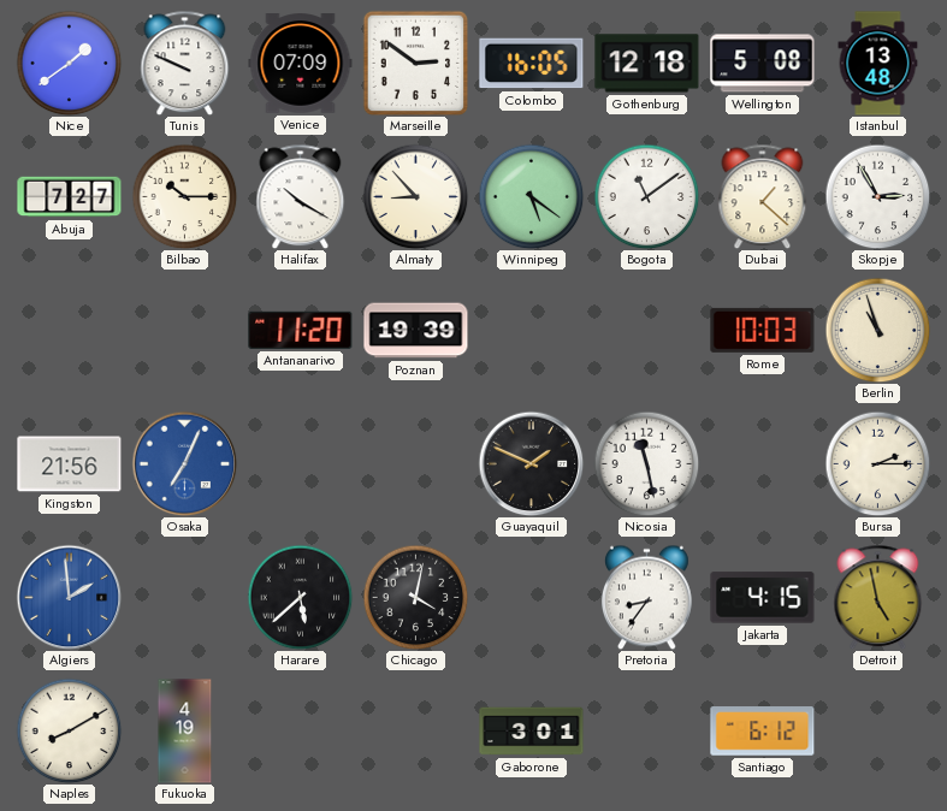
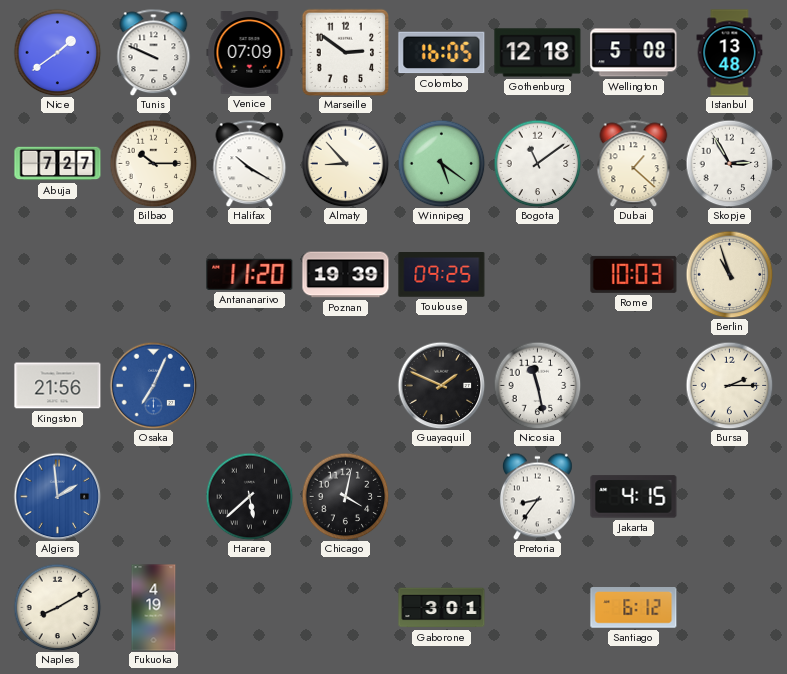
Toulouse: none -> 09:25 (442, 275)
Detroit: 4:58 -> none (878, 597)
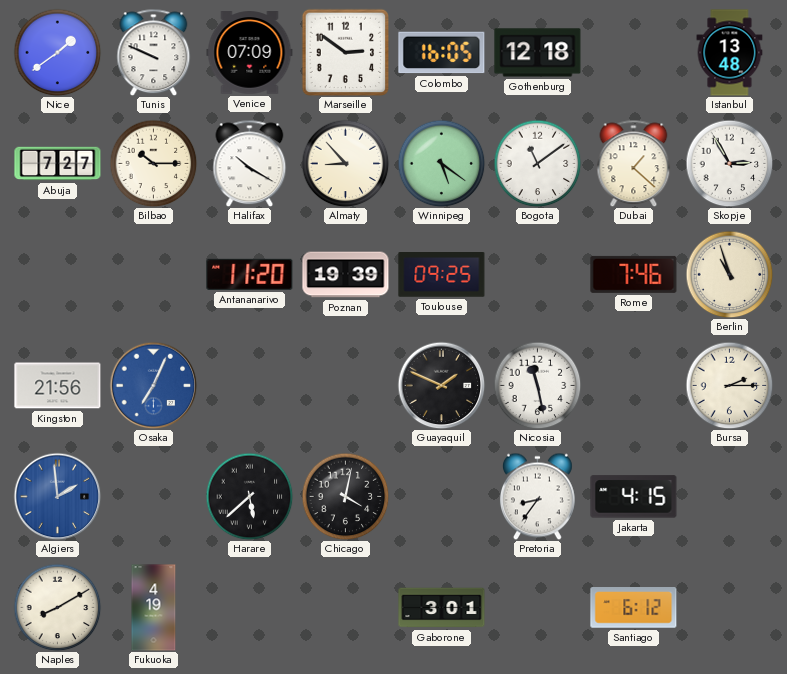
Wellington: 5:08 -> none (634, 53)
Rome: 10:03 -> 7:46 (634, 274)
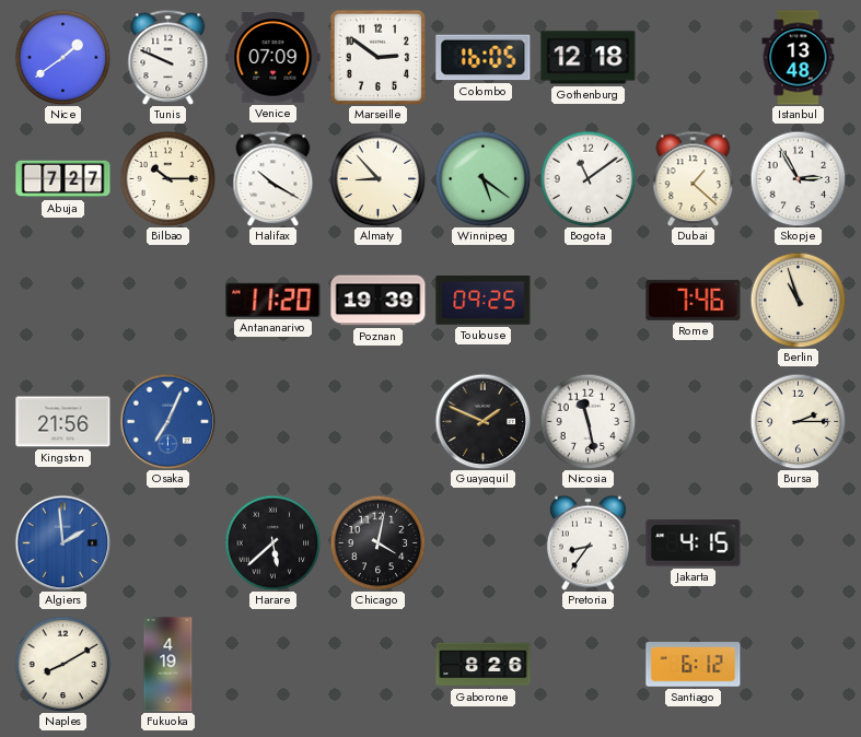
Gaborone: 3:01 -> 8:26 (484, 665)
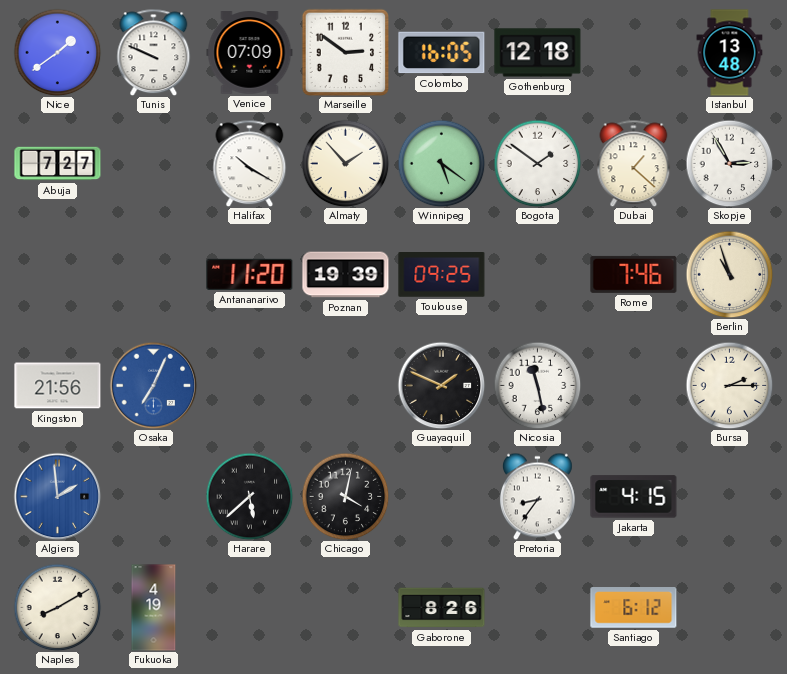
Bilbao: 10:15 -> none (167, 178)
Almaty: 8:53 -> 1:53 (345, 163)
Bogota: 11:09 -> 1:51 (537, 163)
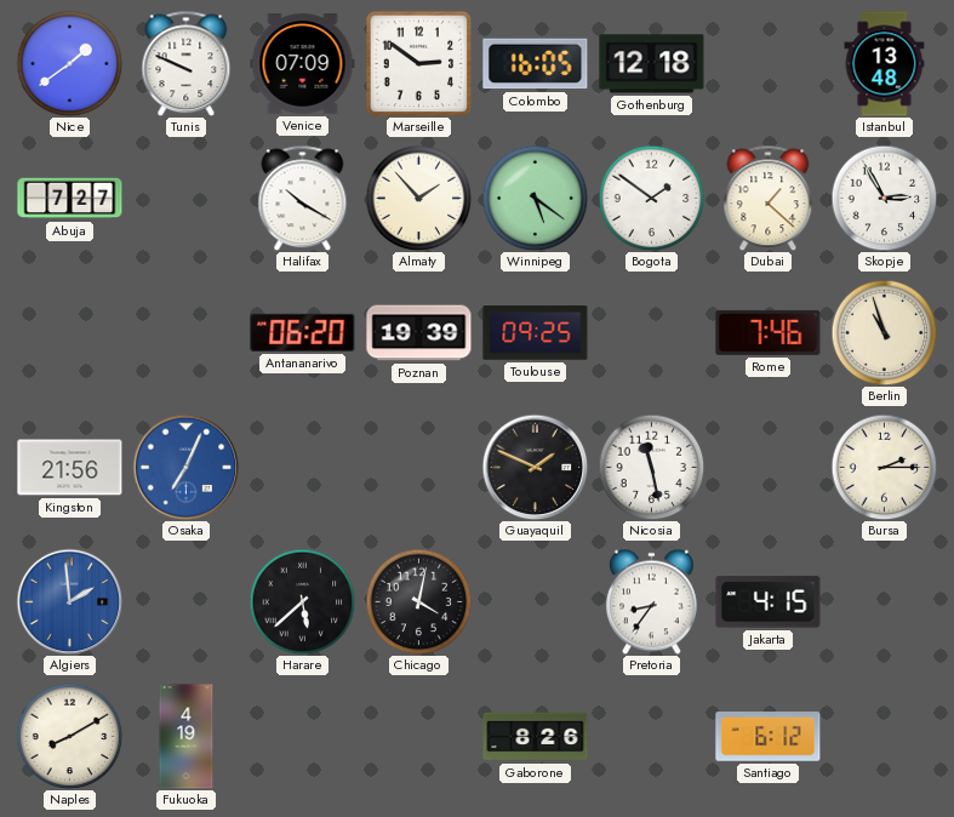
Antananarivo: 11:20 -> 06:20 (303, 332)
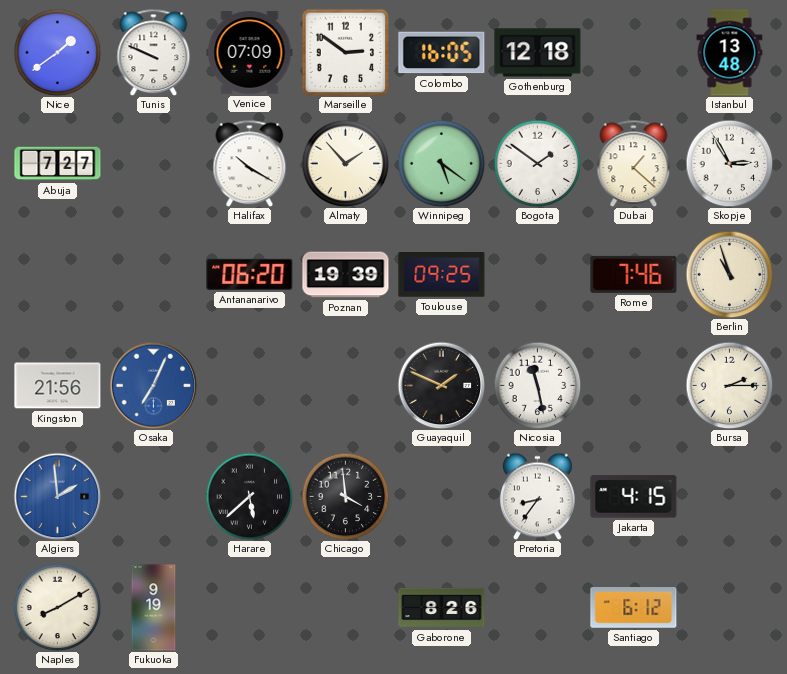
Chicago: 4:02 -> 3:59 (345, 496)
Fukuoka: 4:19 -> 9:19 (154, 608)
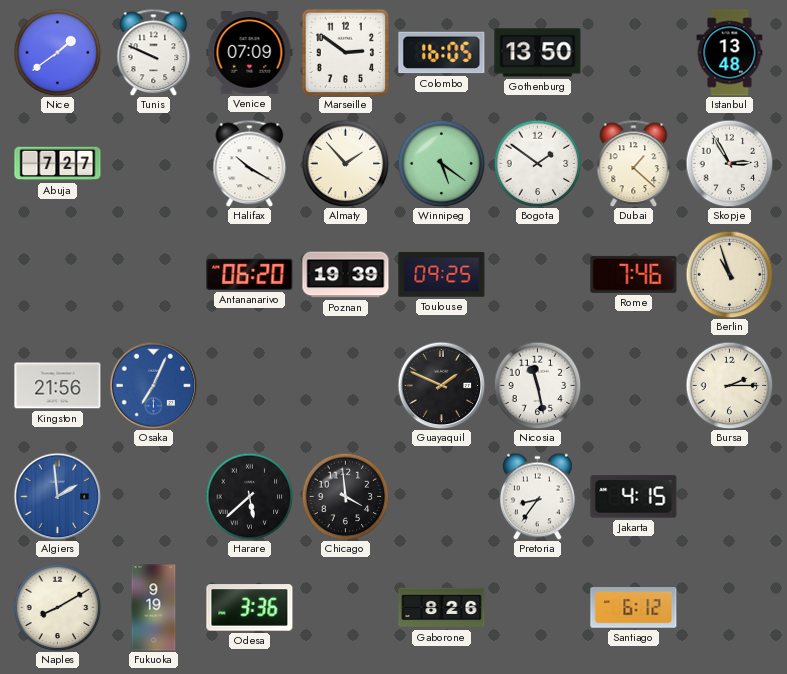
Gothenburg: 12:18 -> 13:50 (538, 53)
Odesa: none -> 3:36 (250, 608)
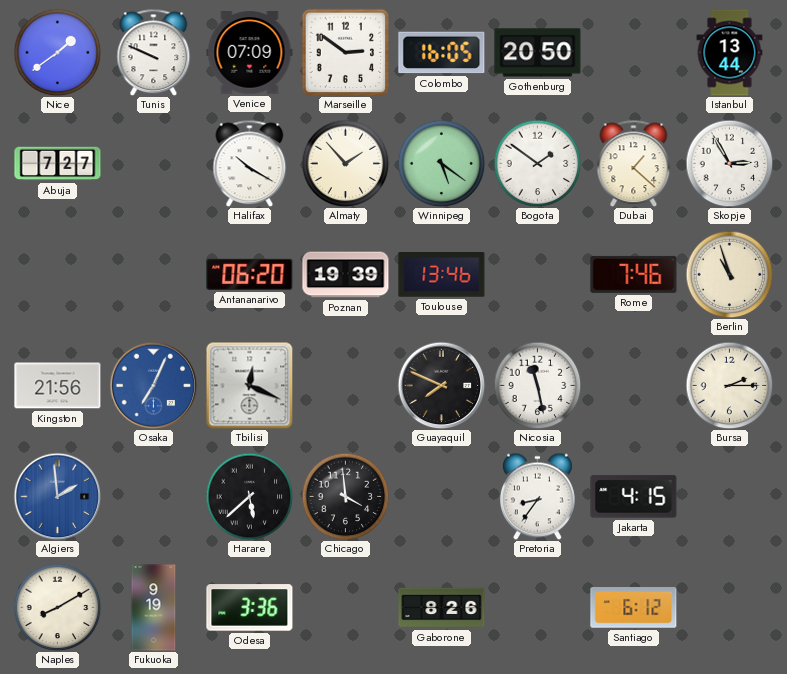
Gothenburg: 13:50 -> 20:50 (538, 53)
Istanbul: 13:48 -> 13:44 (730, 53)
Toulouse: 09:25 -> 13:46 (442, 275)
Tbilisi: none -> 12:19 (249, 385)
Guayaquil: 1:49 -> 7:49 (441, 385)
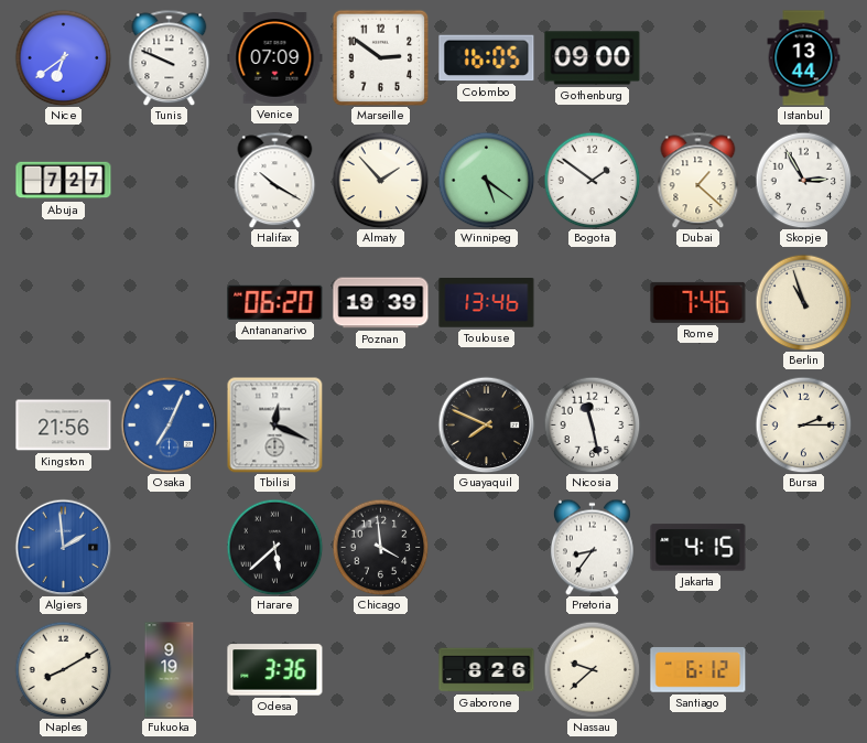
Nice: 1:39 -> 6:39 (63, 57)
Gothenburg: 20:50 -> 09:00 (593, 58)
Nassau: none -> 9:38 (592, 669)
